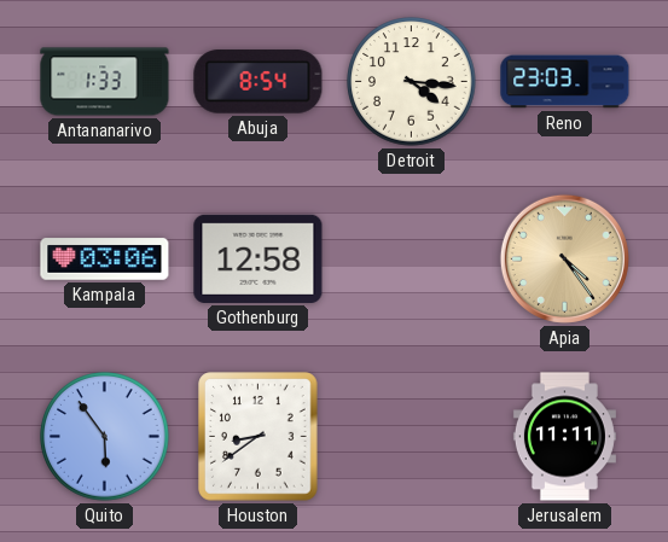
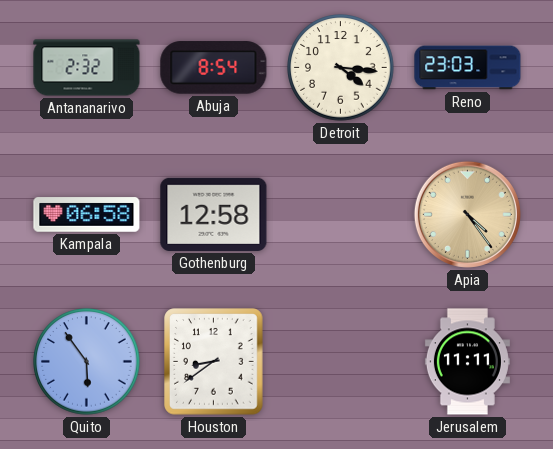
Antananarivo: 1:33 -> 2:32 (87, 68)
Kampala: 03:06 -> 06:58 (87, 215)
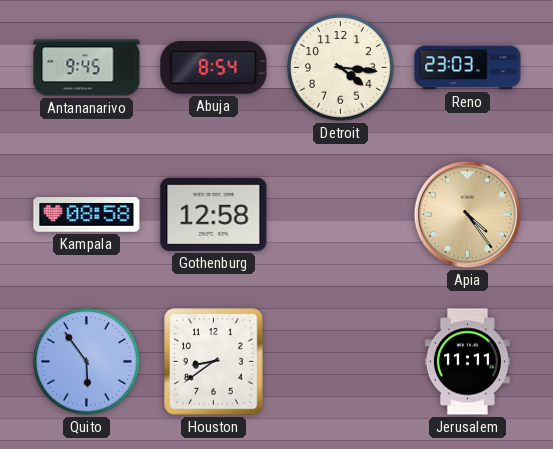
Antananarivo: 2:32 -> 9:45 (87, 68)
Kampala: 06:58 -> 08:58 (87, 215)
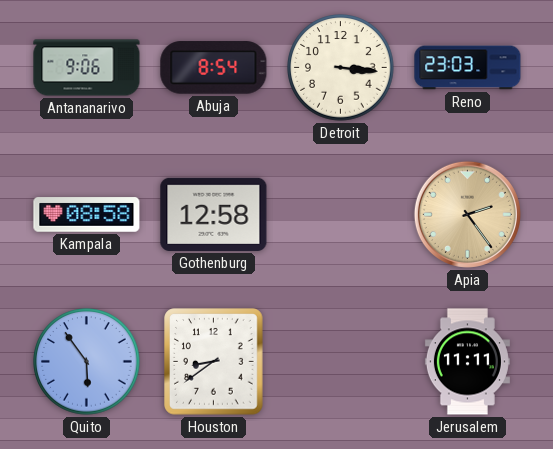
Antananarivo: 9:45 -> 9:06 (87, 68)
Detroit: 4:16 -> 3:16 (341, 68)
Apia: 4:24 -> 2:24 (467, 214)
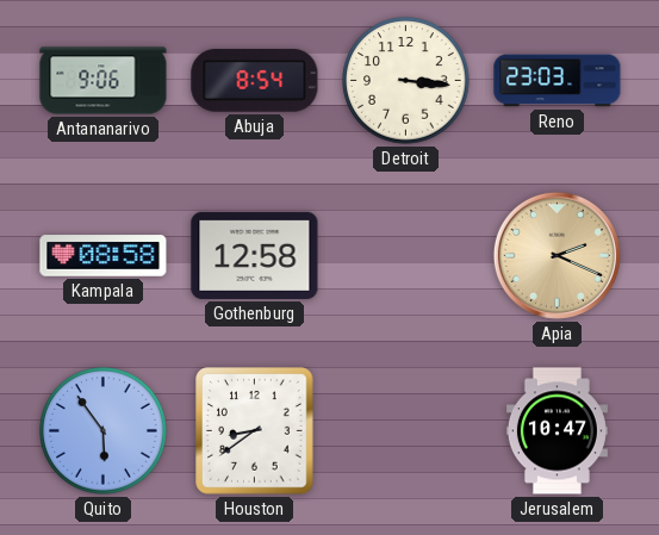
Apia: 2:24 -> 2:19 (557, 255)
Jerusalem: 11:11 -> 10:47 (557, 431)
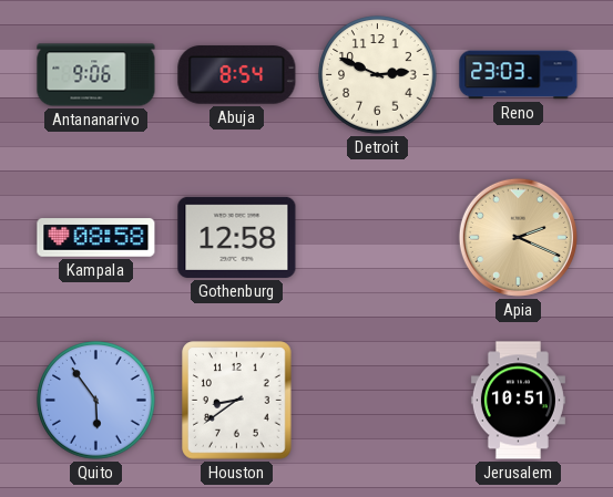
Detroit: 3:16 -> 2:49 (378, 75)
Jerusalem: 10:47 -> 10:51 (518, 401)
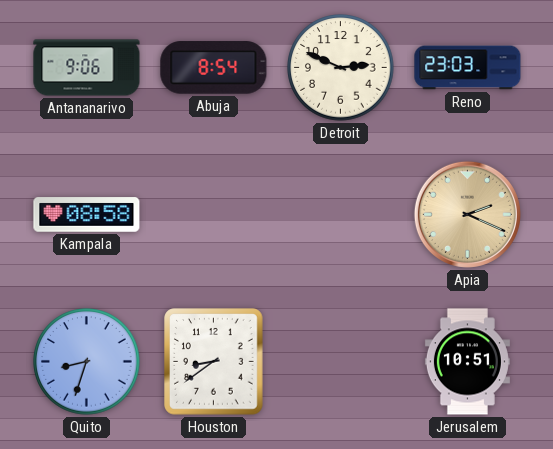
Gothenburg: 12:58 -> none (237, 237)
Quito: 5:54 -> 8:33 (87, 362)
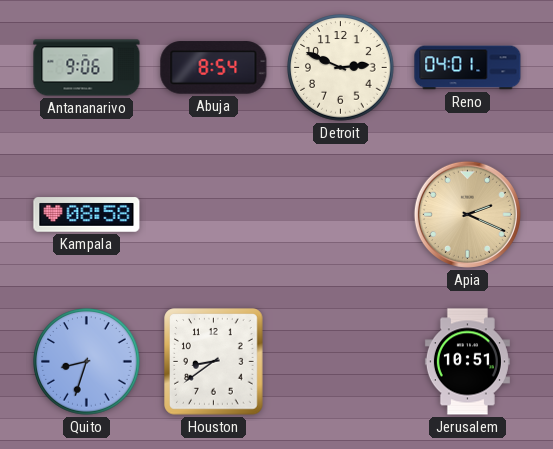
Reno: 23:03 -> 04:01 (468, 68)
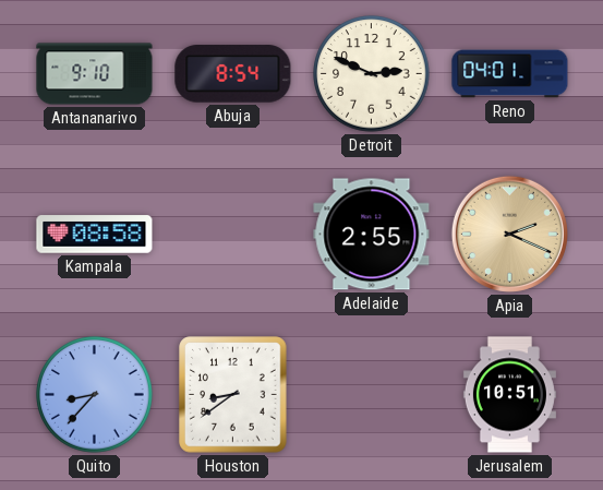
Antananarivo: 9:06 -> 9:10 (95, 74)
Adelaide: none -> 2:55 (372, 235)
Quito: 8:33 -> 8:37 (95, 395)
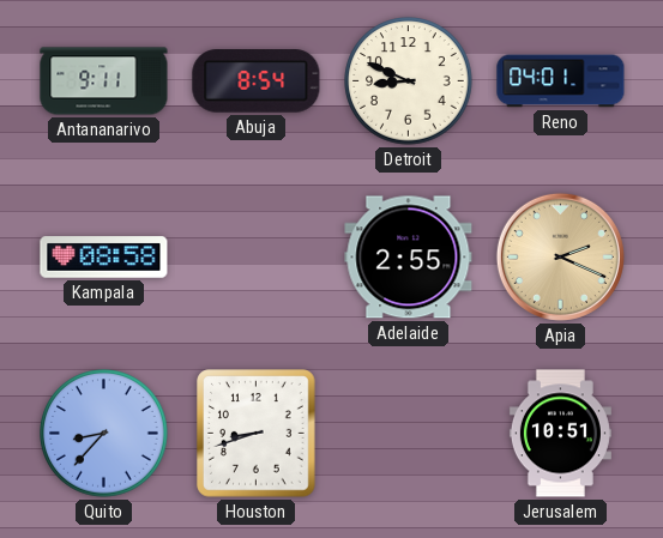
Antananarivo: 9:10 -> 9:11 (104, 81)
Detroit: 2:49 -> 8:49 (409, 81)
Houston: 8:39 -> 8:42 (257, 434)
